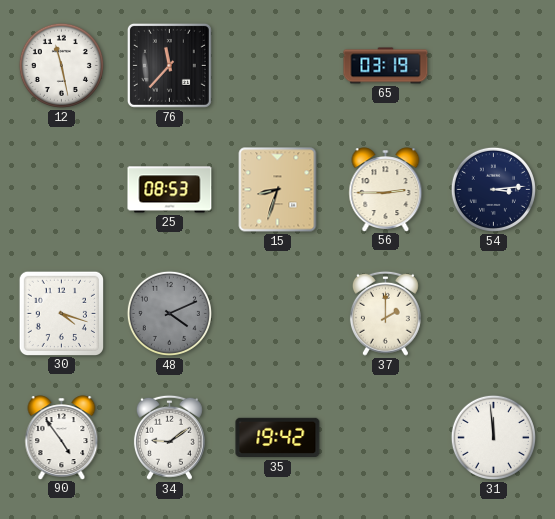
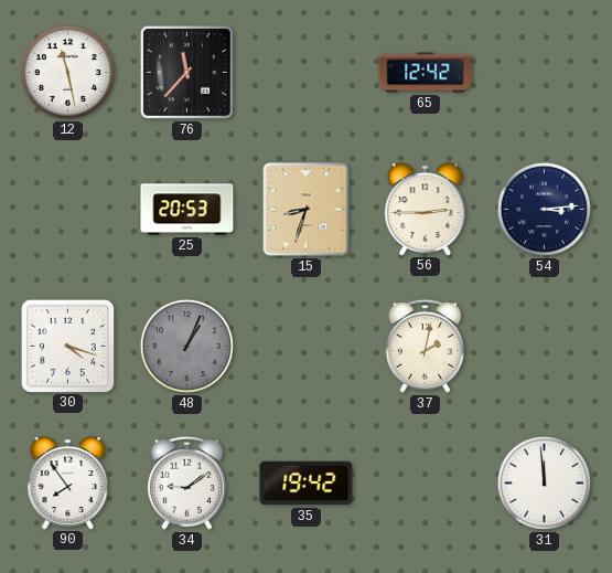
65: 03:19 -> 12:42 (426, 73)
25: 08:53 -> 20:53 (187, 210)
48: 4:11 -> 1:04 (186, 346)
37: 2:00 -> 2:02 (425, 346)
90: 4:54 -> 7:54 (68, 482)
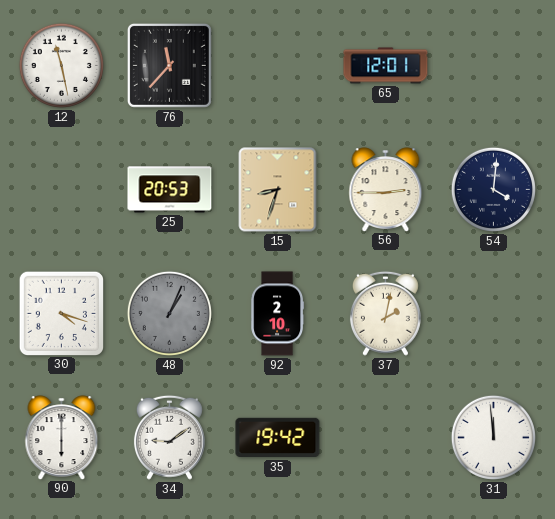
65: 12:42 -> 12:01 (386, 66)
54: 3:14 -> 4:01 (493, 189)
92: none -> 2:10 (278, 314)
90: 7:54 -> 6:00 (62, 437)
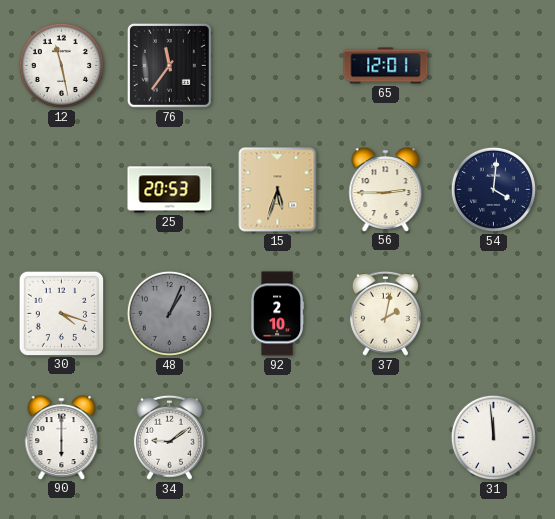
76: 11:37 -> 11:36 (169, 65)
15: 8:33 -> 5:33 (278, 190)
35: 19:42 -> none (278, 438)
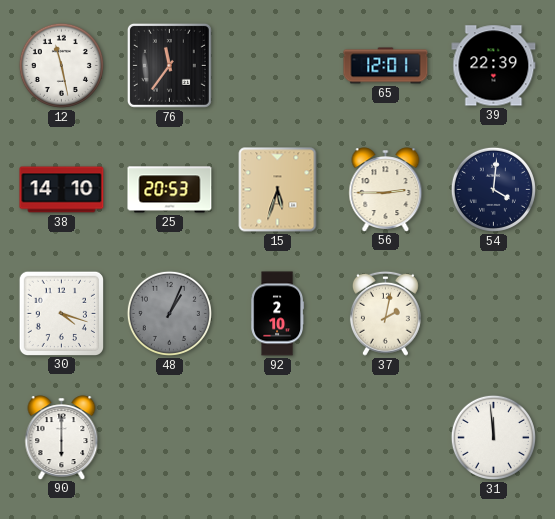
39: none -> 22:39 (494, 66)
38: none -> 14:10 (62, 190)
34: 9:09 -> none (169, 437)
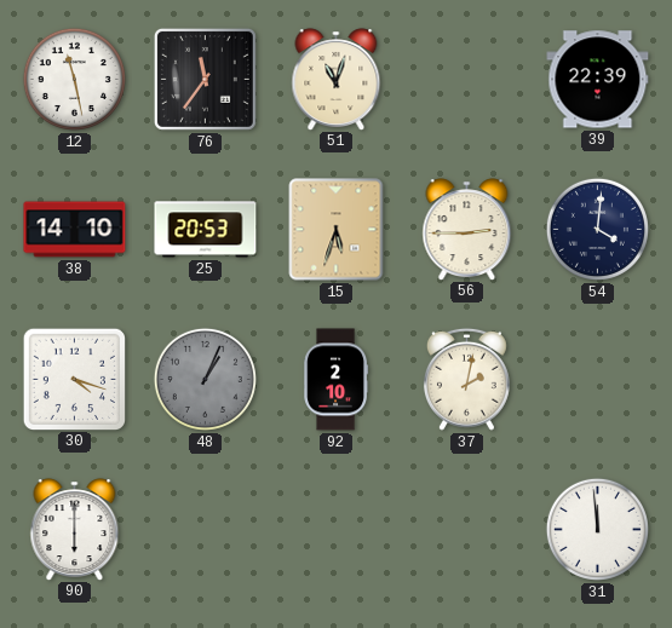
51: none -> 11:03 (337, 79)
65: 12:01 -> none (386, 66)
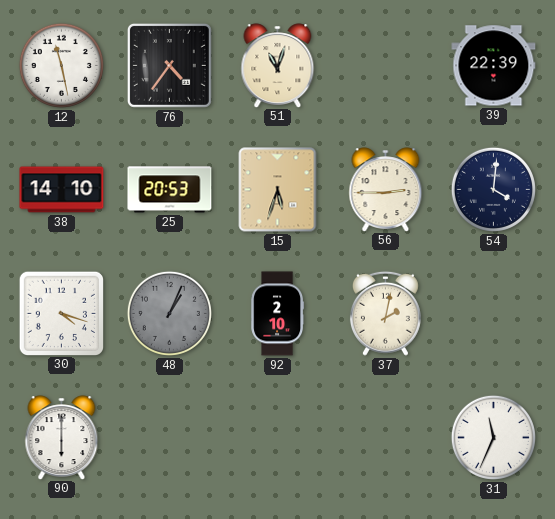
76: 11:36 -> 4:36 (169, 65)
31: 11:59 -> 11:34 (493, 437)
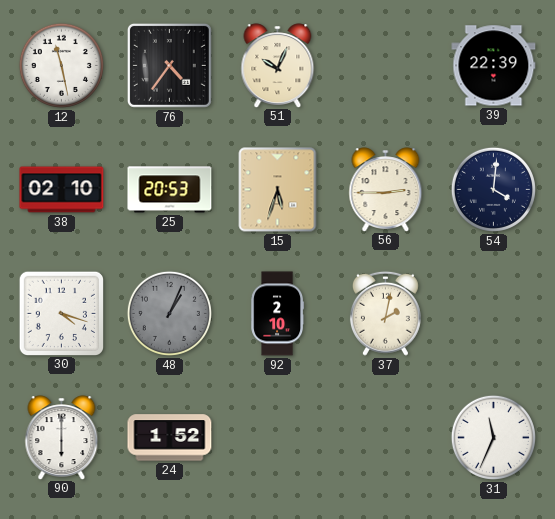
51: 11:03 -> 10:04 (278, 65)
38: 14:10 -> 02:10 (62, 190)
24: none -> 1:52 (170, 438)
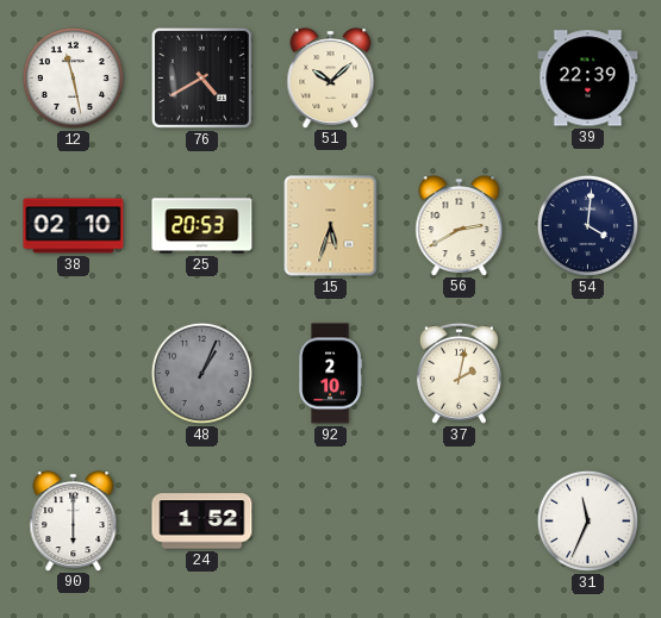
76: 4:36 -> 4:40 (201, 77)
51: 10:04 -> 10:08 (331, 77)
56: 2:45 -> 2:40 (460, 225)
30: 4:18 -> none (61, 313)
